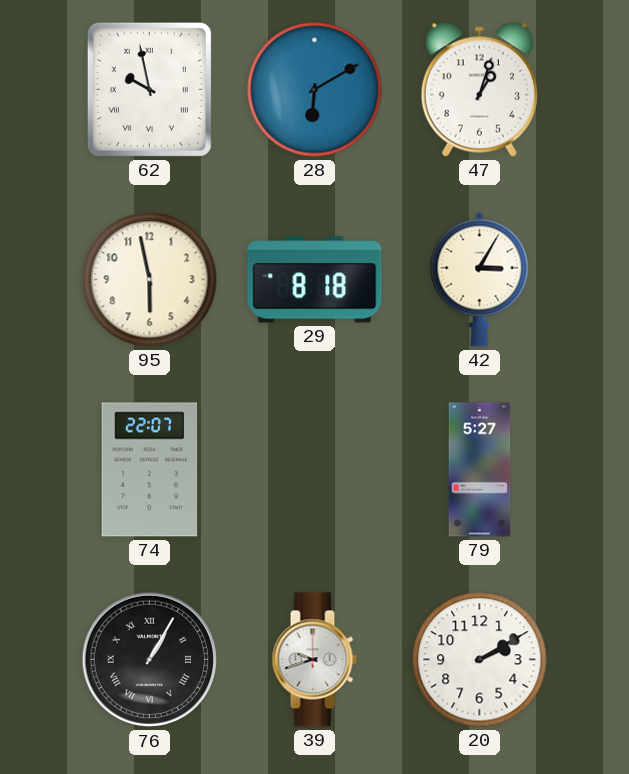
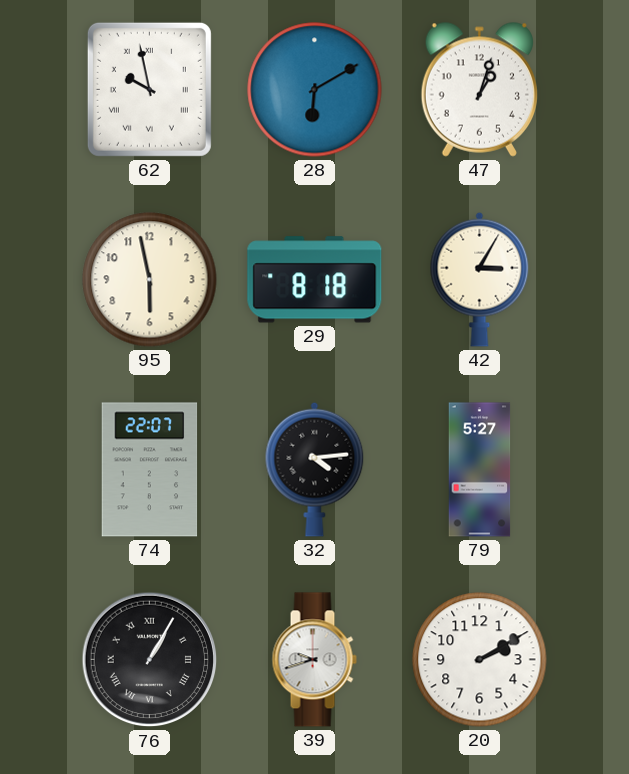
32: none -> 4:14 (315, 469)
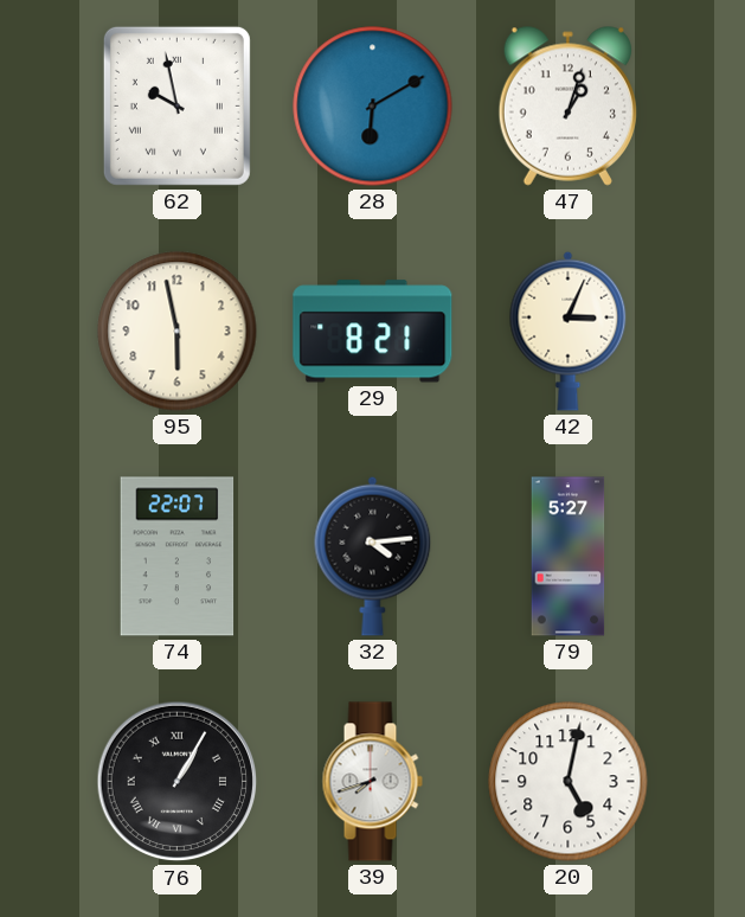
29: 8:18 -> 8:21 (373, 332)
42: 3:05 -> 3:04 (569, 331)
39: 9:42 -> 7:42 (372, 782)
20: 2:10 -> 5:02 (569, 782)
